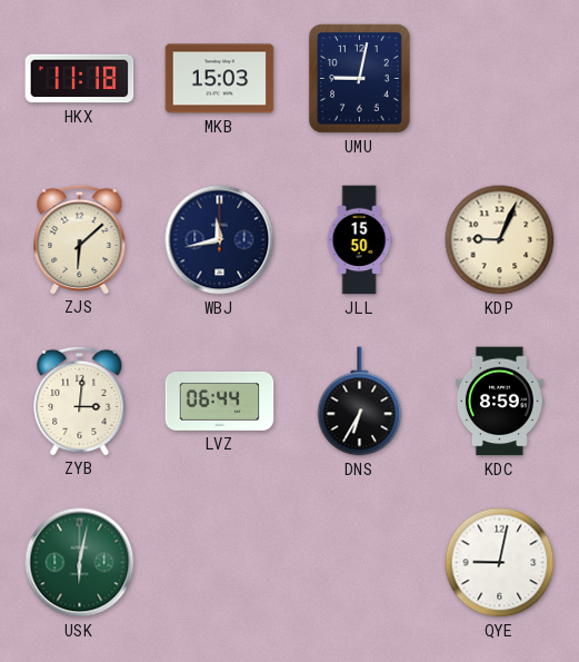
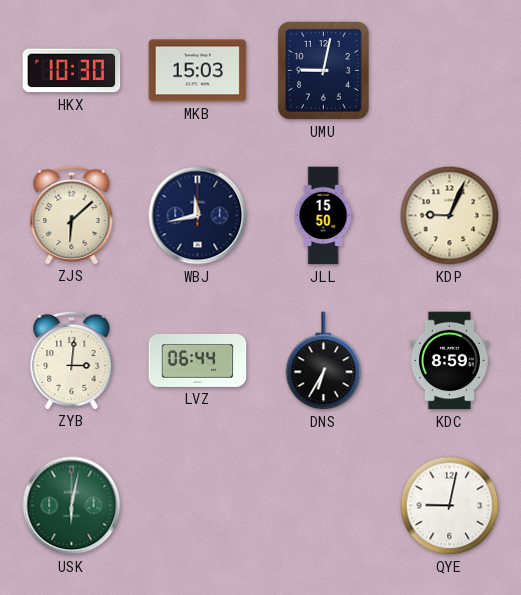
HKX: 11:18 -> 10:30 (72, 71)
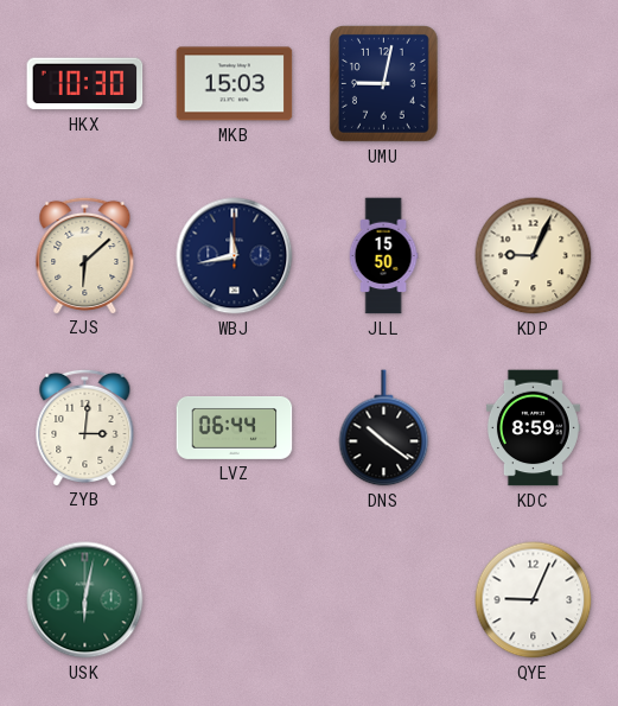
DNS: 6:35 -> 10:21 (384, 428)
QYE: 9:02 -> 9:04 (534, 600)
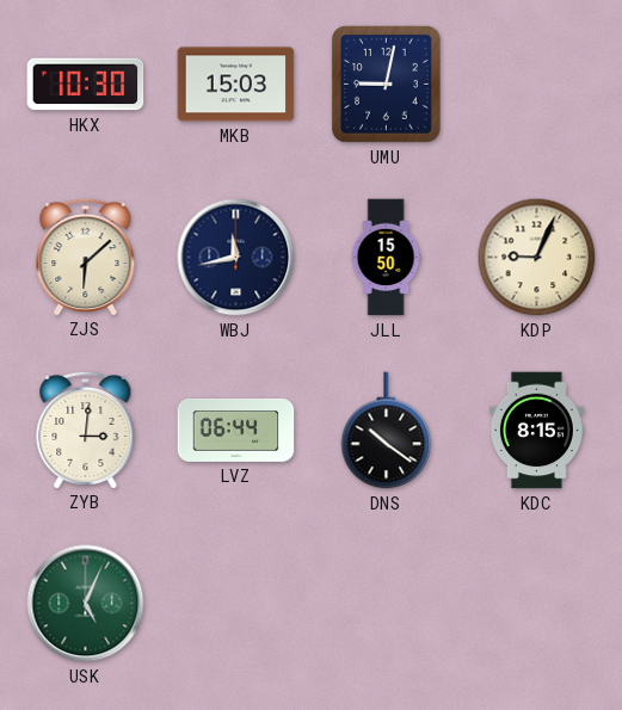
KDC: 8:59 -> 8:15 (536, 431)
USK: 6:02 -> 5:04 (86, 604)
QYE: 9:04 -> none (534, 600)
